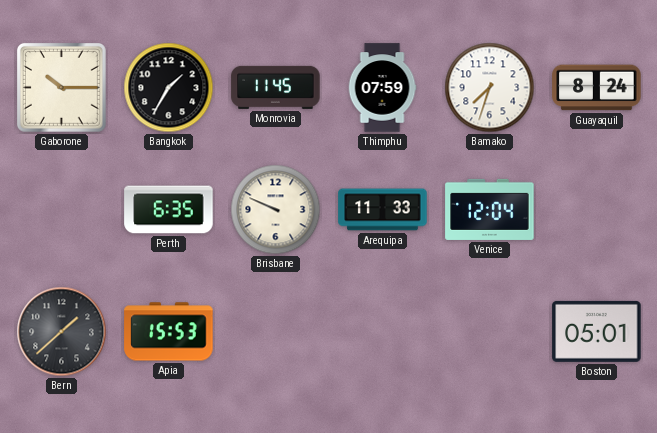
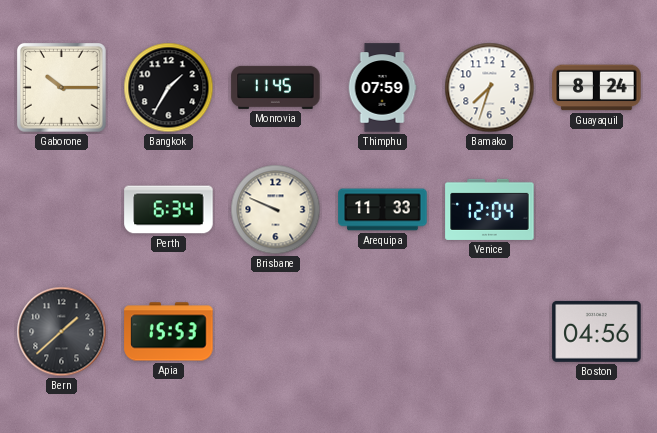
Perth: 6:35 -> 6:34 (169, 210)
Boston: 05:01 -> 04:56 (597, 331)
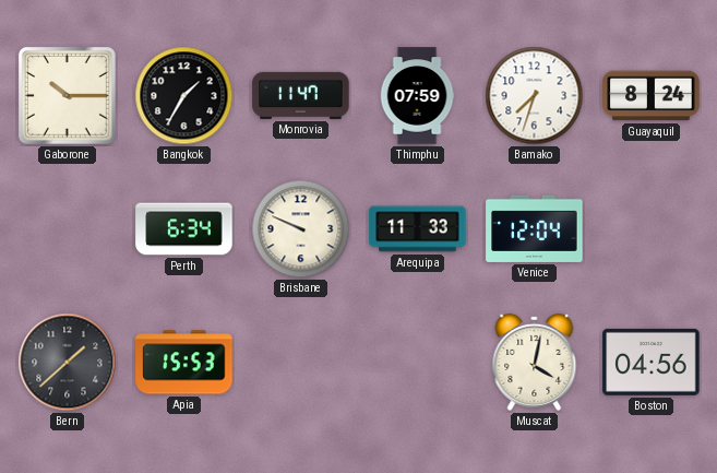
Monrovia: 11:45 -> 11:47 (301, 95)
Muscat: none -> 4:02 (535, 362)
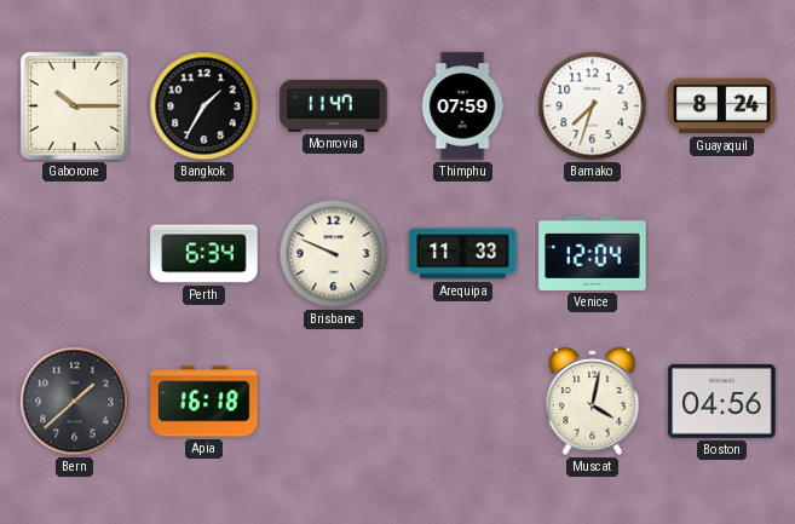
Apia: 15:53 -> 16:18 (204, 402)
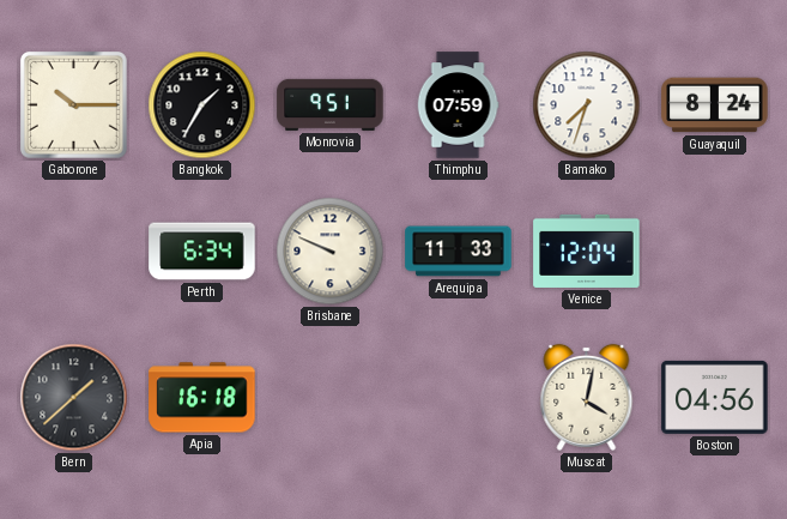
Monrovia: 11:47 -> 9:51 (331, 104)
